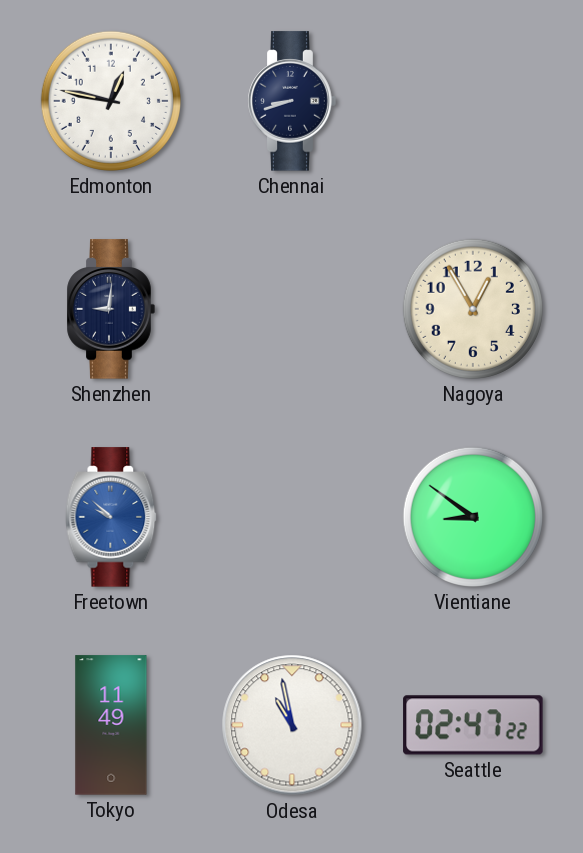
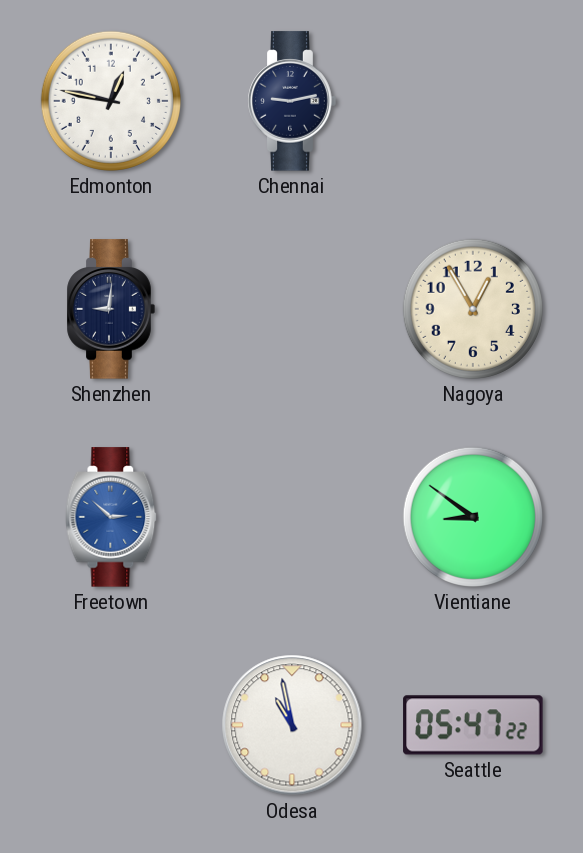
Chennai: 8:42 -> 9:13 (292, 101)
Freetown: 9:52 -> 2:52 (111, 517)
Tokyo: 11:49 -> none (111, 725)
Seattle: 02:47 -> 05:47 (473, 725)
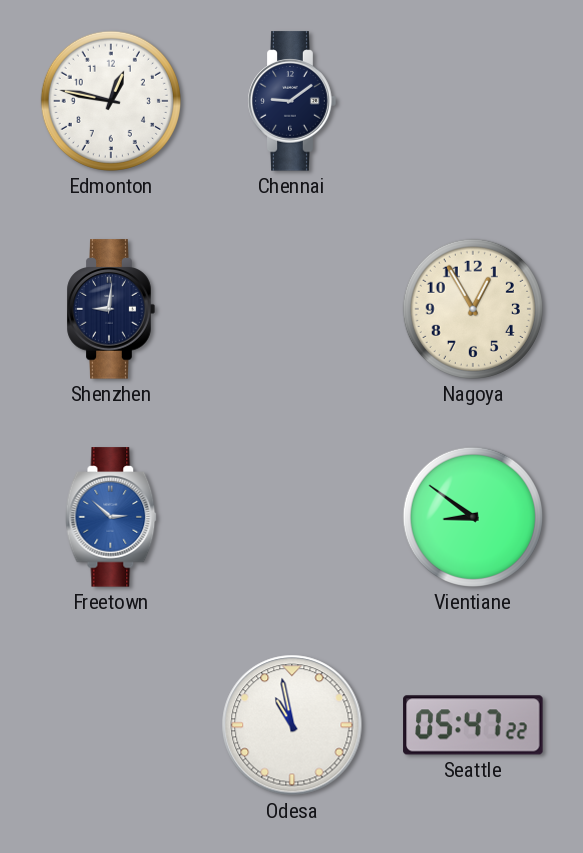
Chennai: 9:13 -> 9:09 (292, 101)
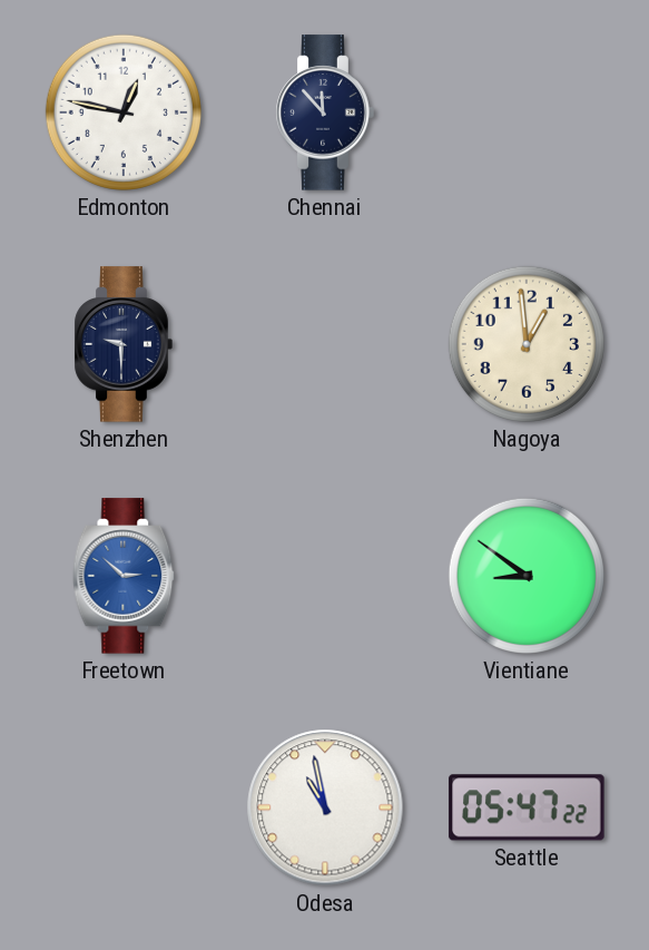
Chennai: 9:09 -> 11:53 (325, 112)
Shenzhen: 9:01 -> 9:30 (124, 344)
Nagoya: 12:55 -> 12:59 (527, 344)
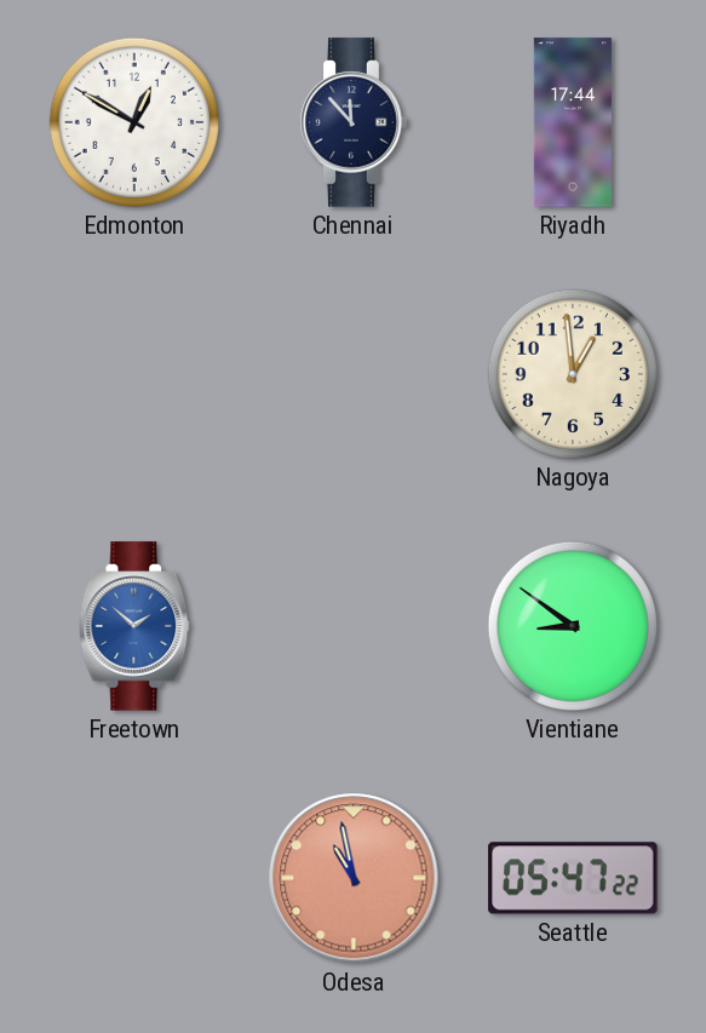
Edmonton: 12:47 -> 12:50 (134, 122)
Riyadh: none -> 17:44 (573, 122)
Shenzhen: 9:30 -> none (124, 344)
Freetown: 2:52 -> 1:52 (134, 626)
Odesa dial: white -> salmon (354, 878)
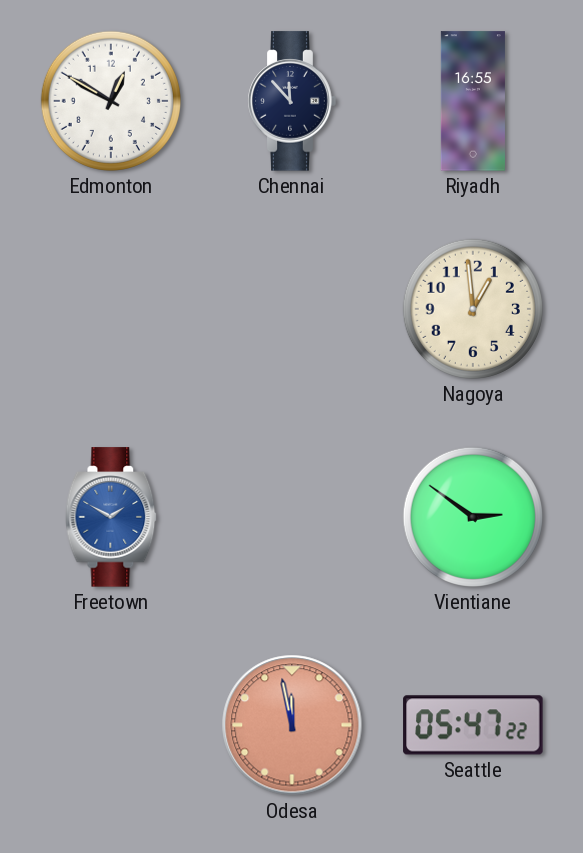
Riyadh: 17:44 -> 16:55 (473, 101)
Freetown: 1:52 -> 1:50 (111, 517)
Vientiane: 8:51 -> 2:51 (473, 517)
Odesa: 10:58 -> 11:58 (292, 725)
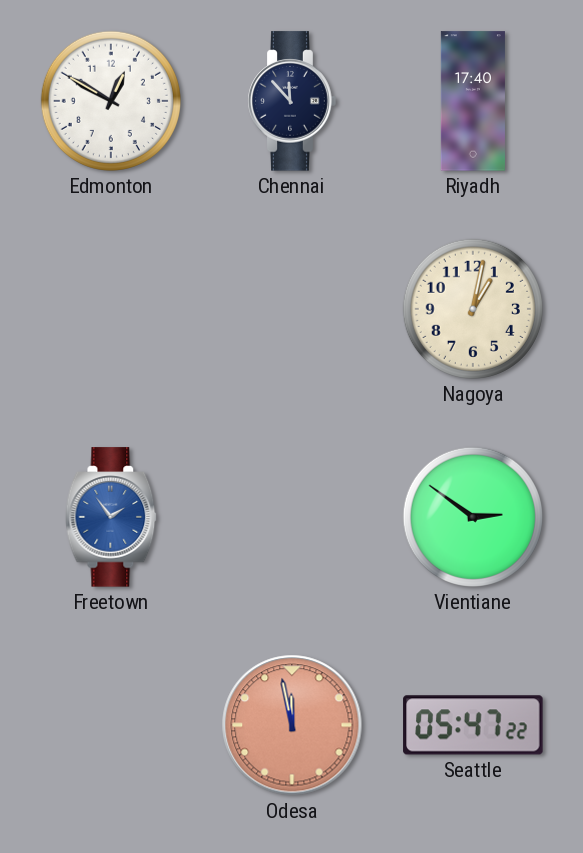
Riyadh: 16:55 -> 17:40 (473, 101)
Nagoya: 12:59 -> 1:02 (473, 309)
Freetown: 1:50 -> 1:54 (111, 517)
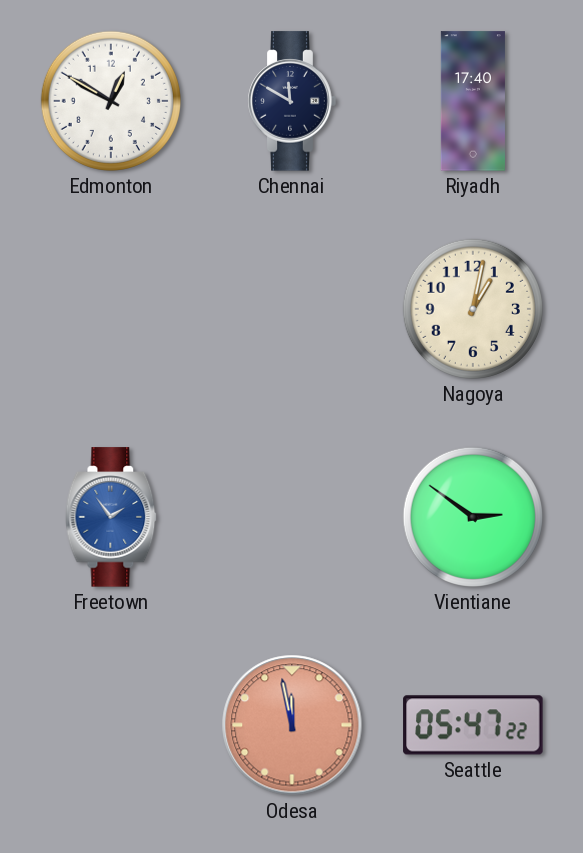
Chennai: 11:53 -> 11:50 (292, 101)
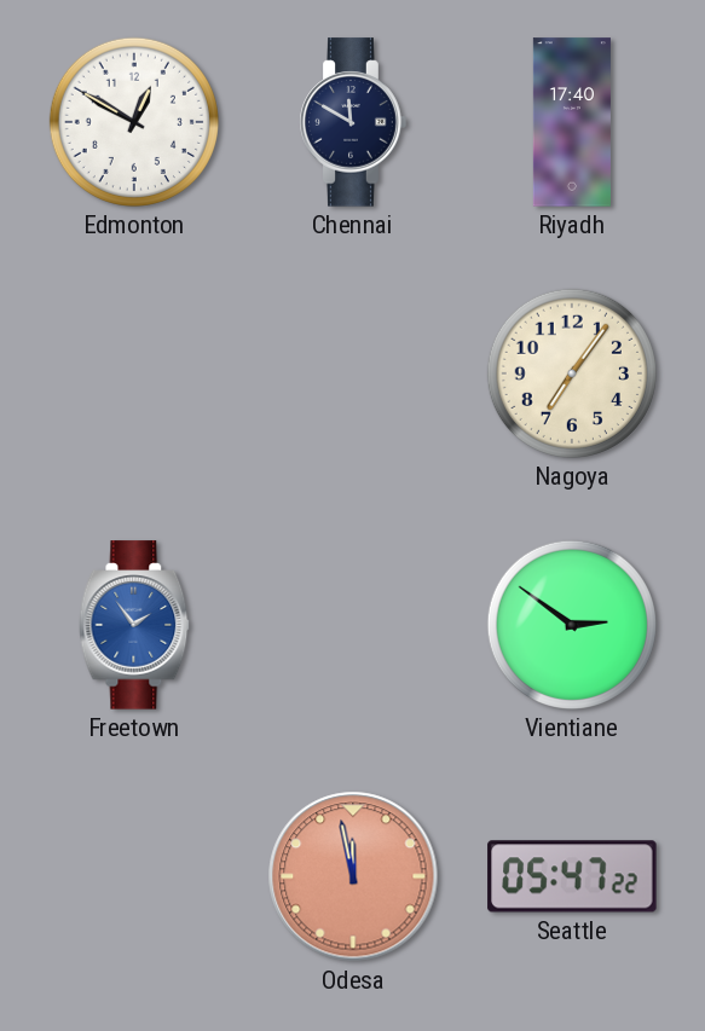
Nagoya: 1:02 -> 7:06 (572, 373)
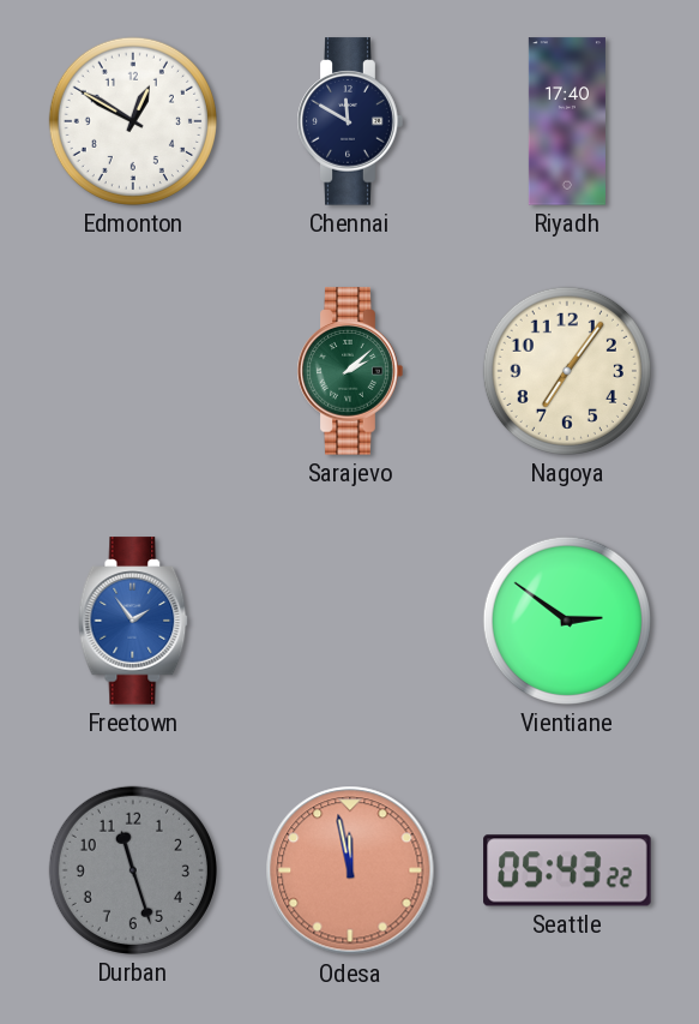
Sarajevo: none -> 2:08 (350, 371)
Durban: none -> 11:27 (133, 870)
Seattle: 05:47 -> 05:43 (567, 870)
